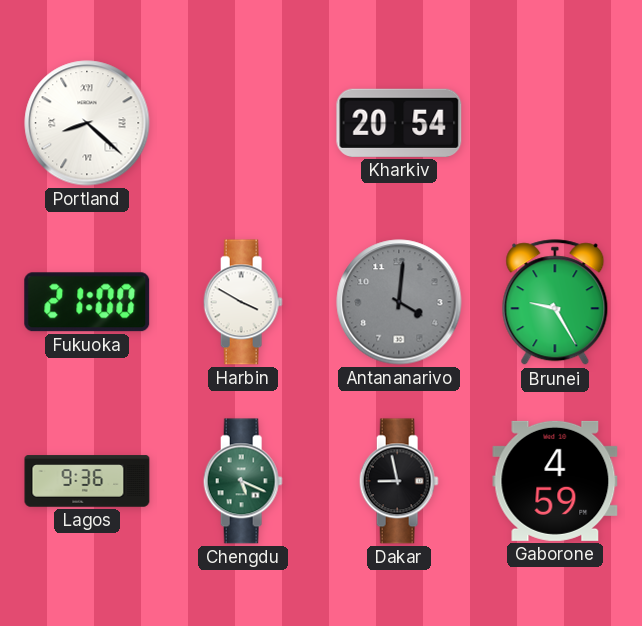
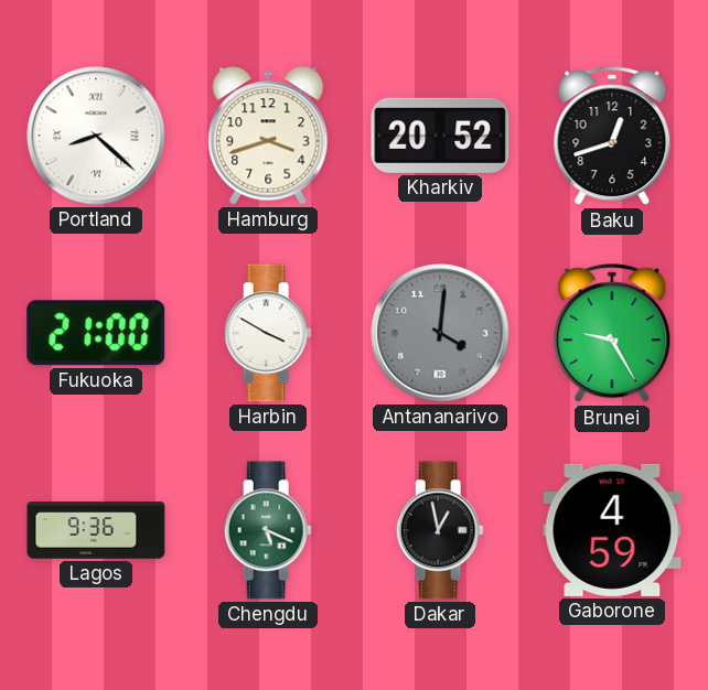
Hamburg: none -> 3:42 (268, 136)
Kharkiv: 20:54 -> 20:52 (440, 136)
Baku: none -> 12:42 (612, 137)
Dakar: 8:58 -> 12:58 (440, 530)
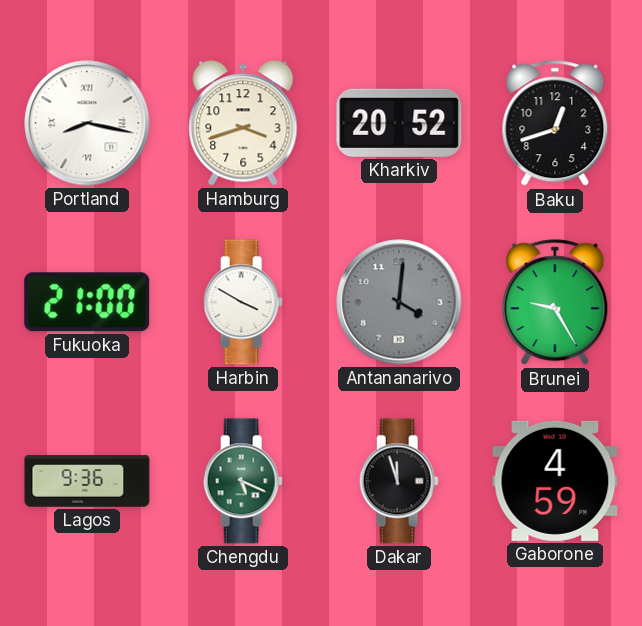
Portland: 8:22 -> 8:17 (87, 123)
Dakar: 12:58 -> 11:57 (399, 481)
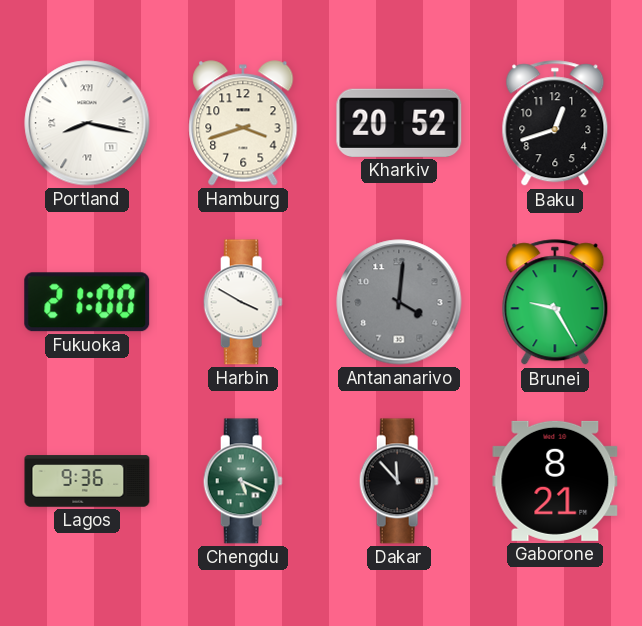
Dakar: 11:57 -> 11:53 (399, 481)
Gaborone: 4:59 -> 8:21 (555, 481)
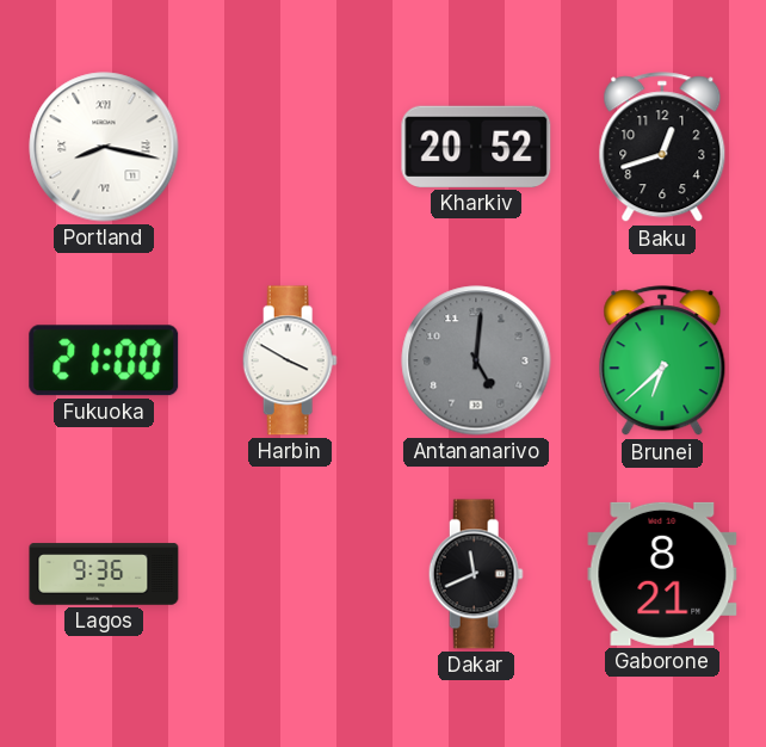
Hamburg: 3:42 -> none (243, 123)
Antananarivo: 4:01 -> 5:01 (476, 360)
Brunei: 9:25 -> 6:38 (662, 362)
Chengdu: 5:19 -> none (243, 481)
Dakar: 11:53 -> 11:41 (476, 574)
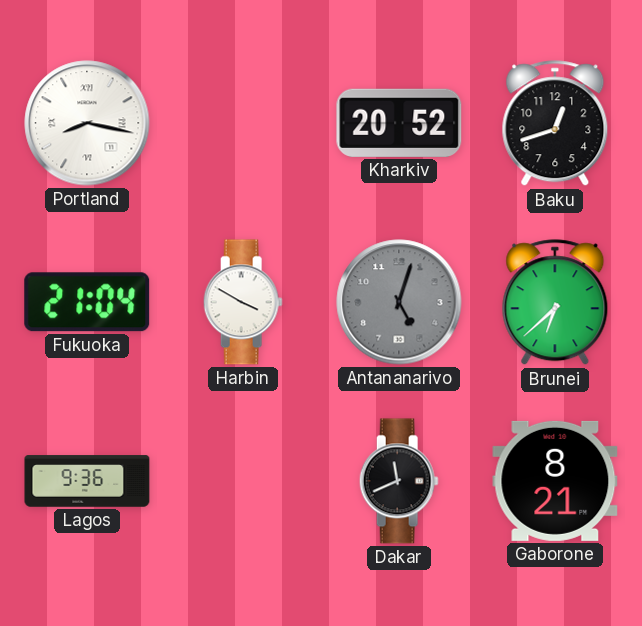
Fukuoka: 21:00 -> 21:04 (87, 302)
Antananarivo: 5:01 -> 5:03 (399, 302)
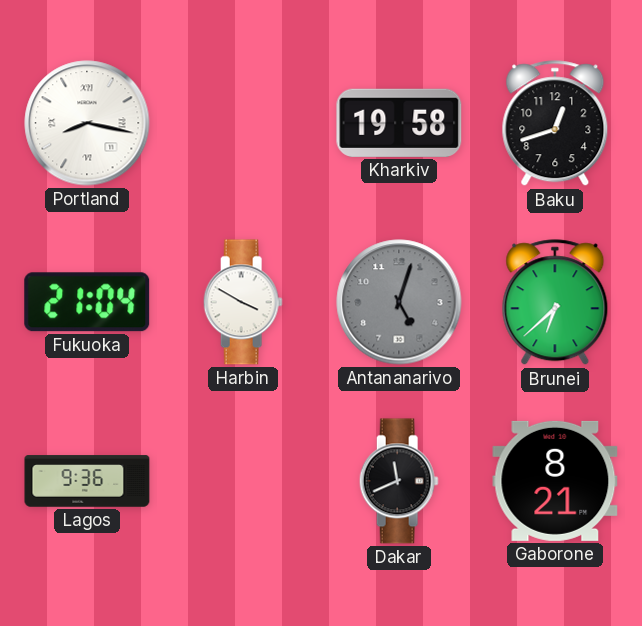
Kharkiv: 20:52 -> 19:58 (399, 123)
